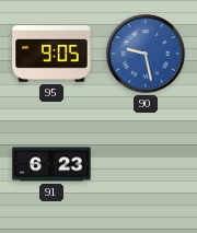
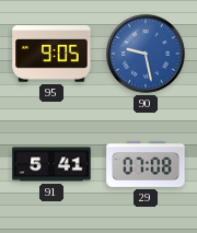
91: 6:23 -> 5:41 (51, 164)
29: none -> 07:08 (146, 165)
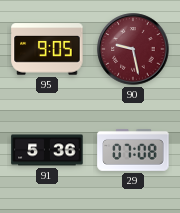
90 dial: blue -> burgundy (133, 49)
91: 5:41 -> 5:36 (47, 150)
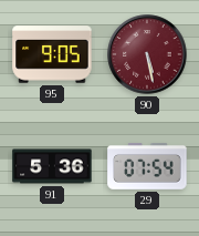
90: 9:28 -> 5:28 (147, 54)
29: 07:08 -> 07:54 (147, 167)
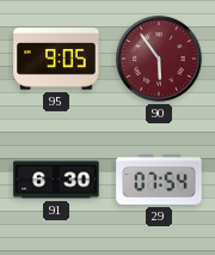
90: 5:28 -> 5:54 (159, 59)
91: 5:36 -> 6:30 (56, 180)
